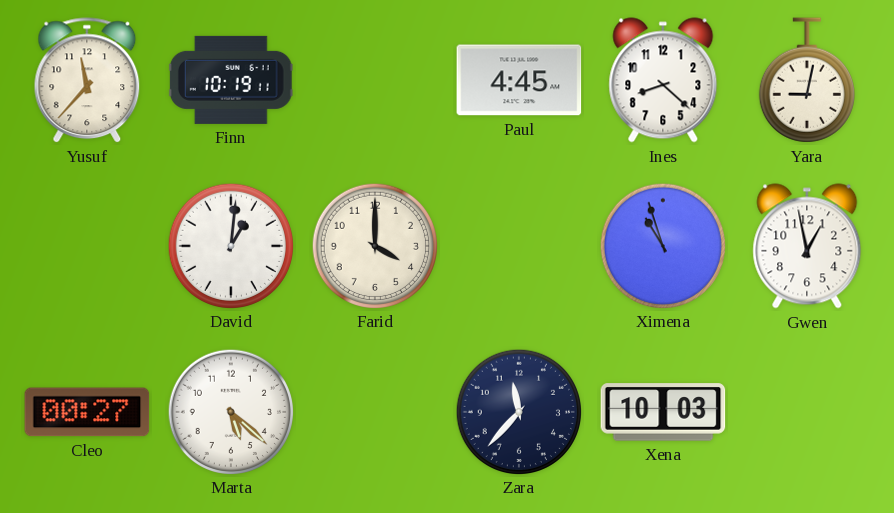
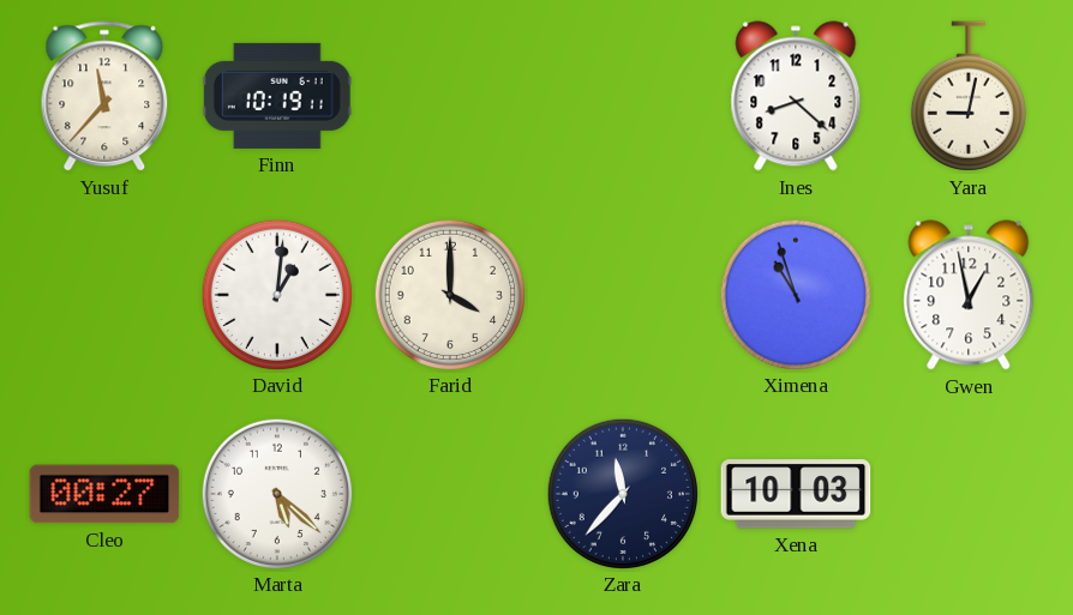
Paul: 4:45 -> none (519, 80)
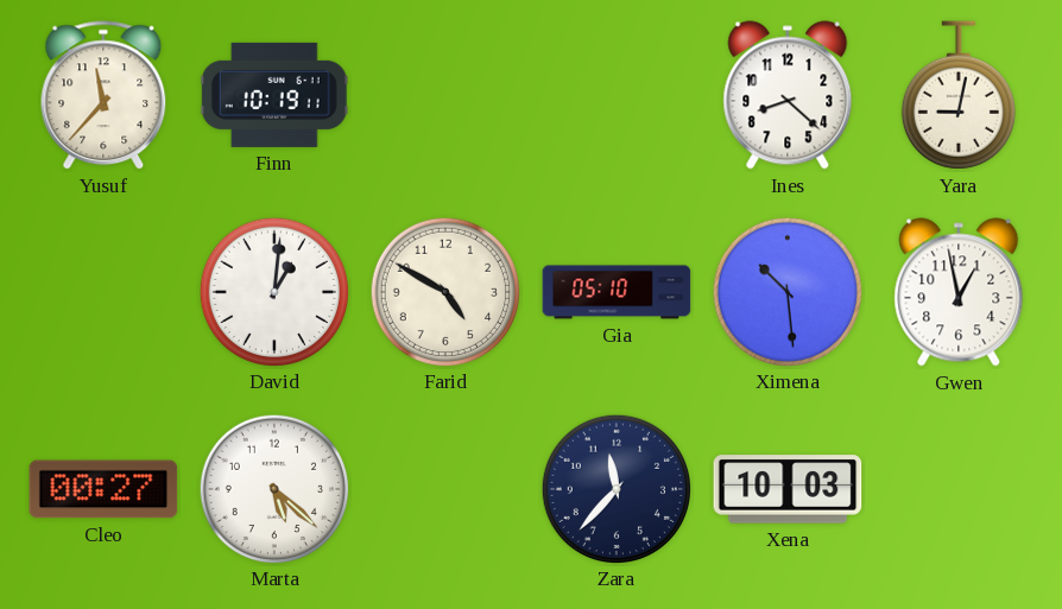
Farid: 4:00 -> 4:50 (444, 291)
Gia: none -> 05:10 (617, 292)
Ximena: 10:57 -> 10:29 (786, 291)
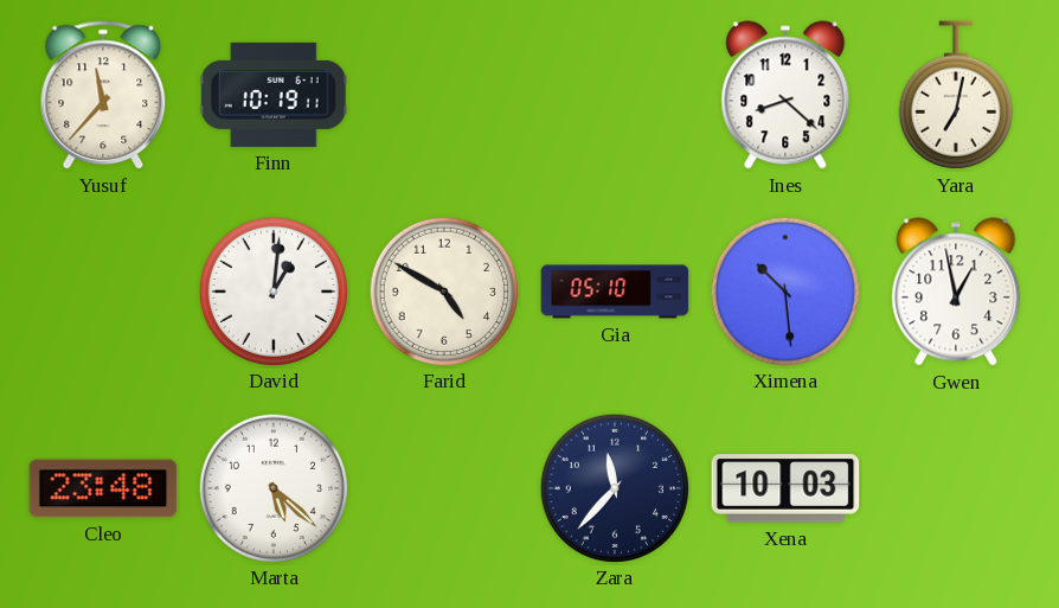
Yara: 9:02 -> 7:02 (956, 95)
Cleo: 00:27 -> 23:48 (103, 488)
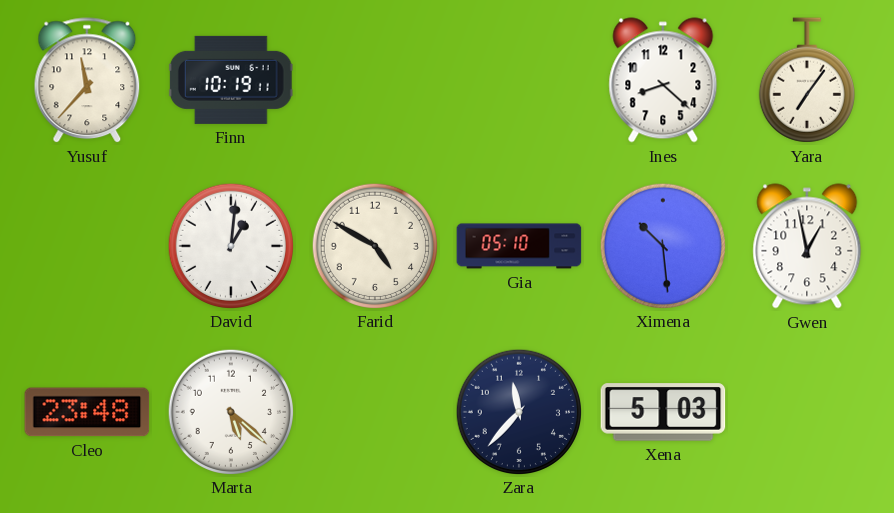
Yara: 7:02 -> 7:06 (807, 80)
Xena: 10:03 -> 5:03 (663, 412)
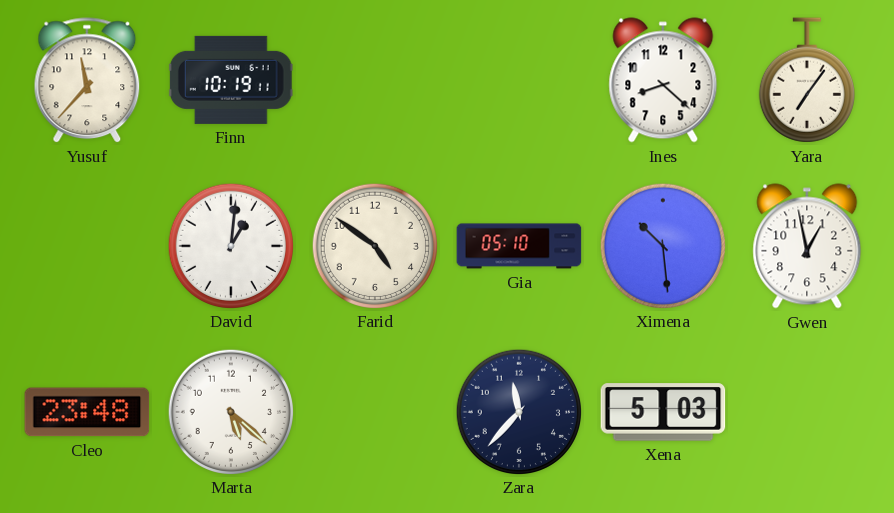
Farid: 4:50 -> 4:51 (374, 245)
